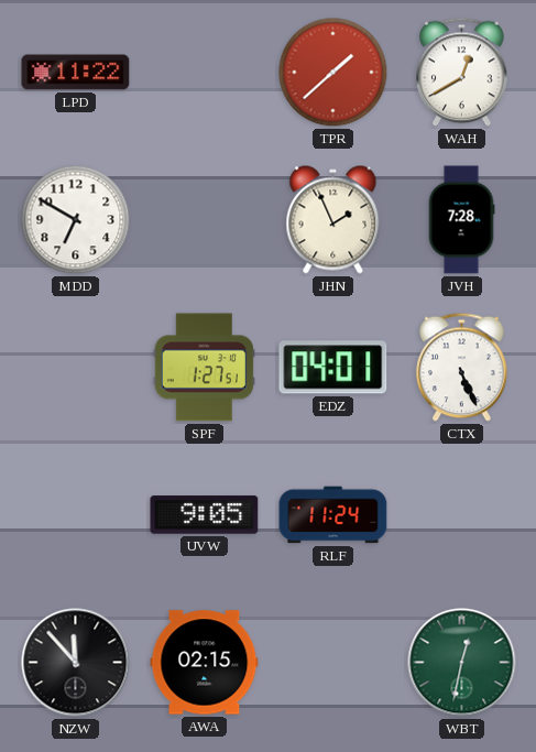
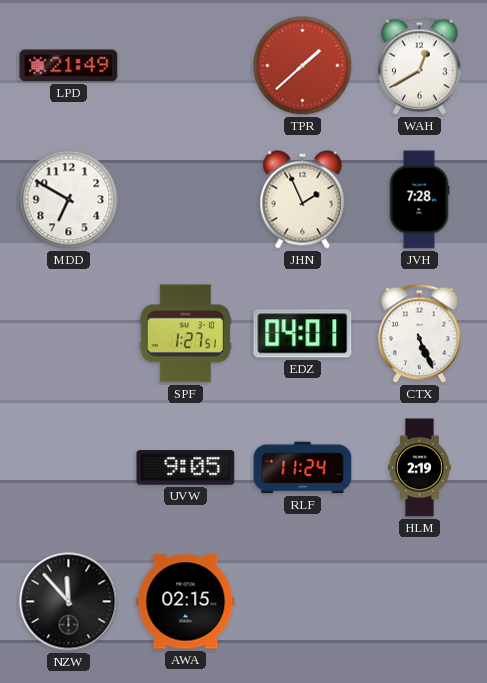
LPD: 11:22 -> 21:49 (69, 66)
HLM: none -> 2:19 (420, 468)
WBT: 12:32 -> none (462, 663)
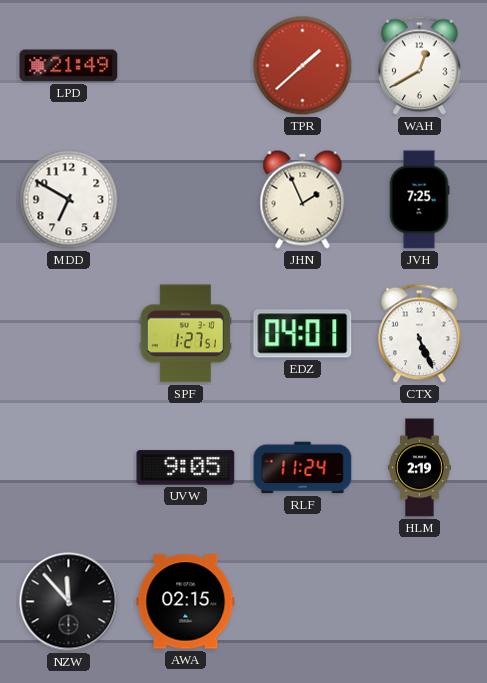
JVH: 7:28 -> 7:25 (419, 200)
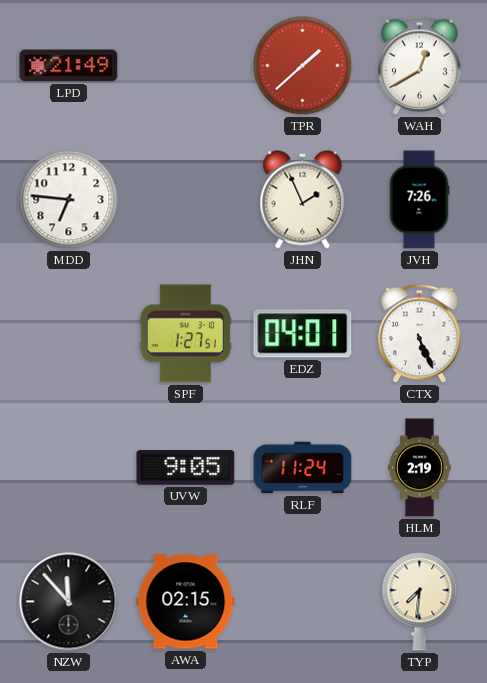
MDD: 6:50 -> 6:46 (69, 200)
JVH: 7:25 -> 7:26 (419, 200)
TYP: none -> 7:31 (420, 602)
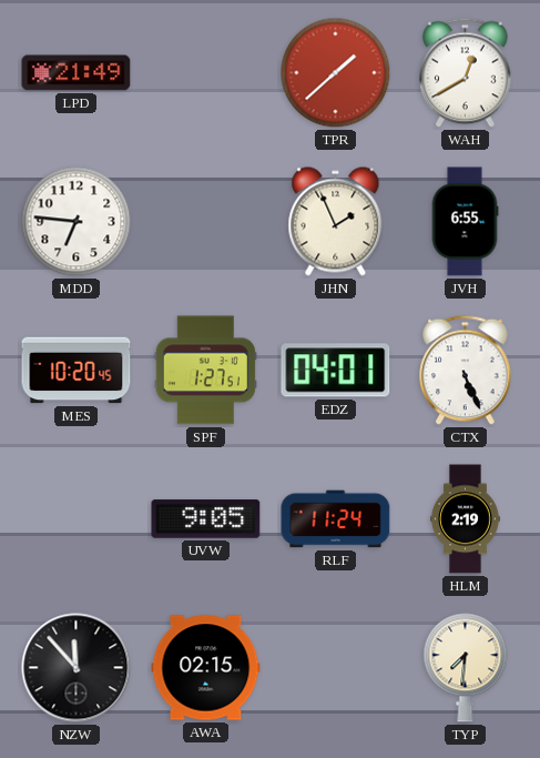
JVH: 7:26 -> 6:55 (465, 222)
MES: none -> 10:20 (77, 371)
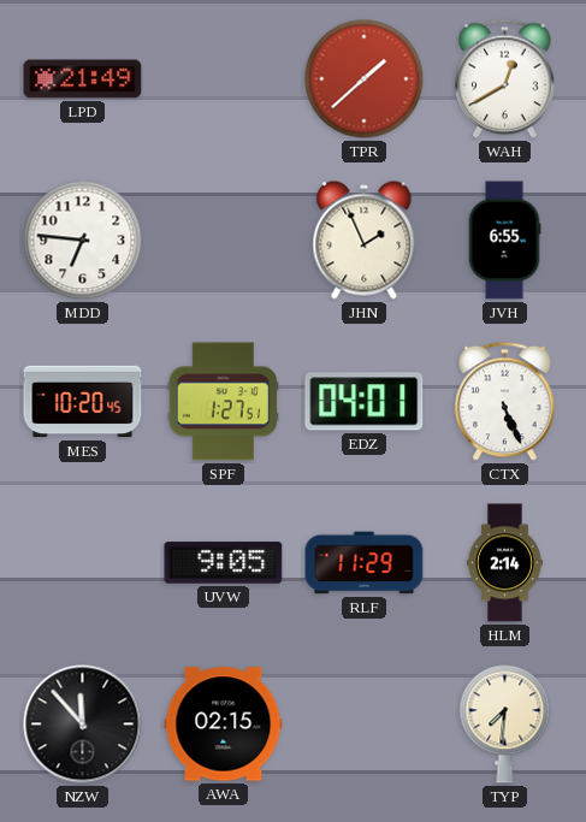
RLF: 11:24 -> 11:29 (365, 563)
HLM: 2:19 -> 2:14 (505, 563)
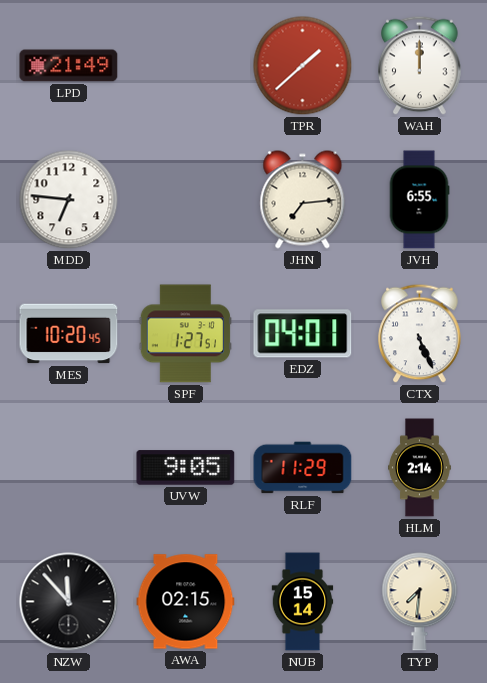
WAH: 12:40 -> 12:00 (420, 66)
JHN: 1:56 -> 7:14 (303, 200)
NUB: none -> 15:14 (303, 602)
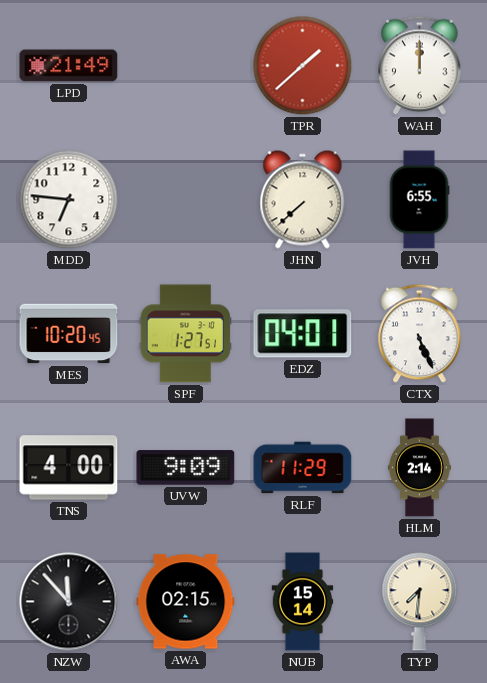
JHN: 7:14 -> 7:38 (303, 200)
TNS: none -> 4:00 (69, 468)
UVW: 9:05 -> 9:09 (186, 468)
